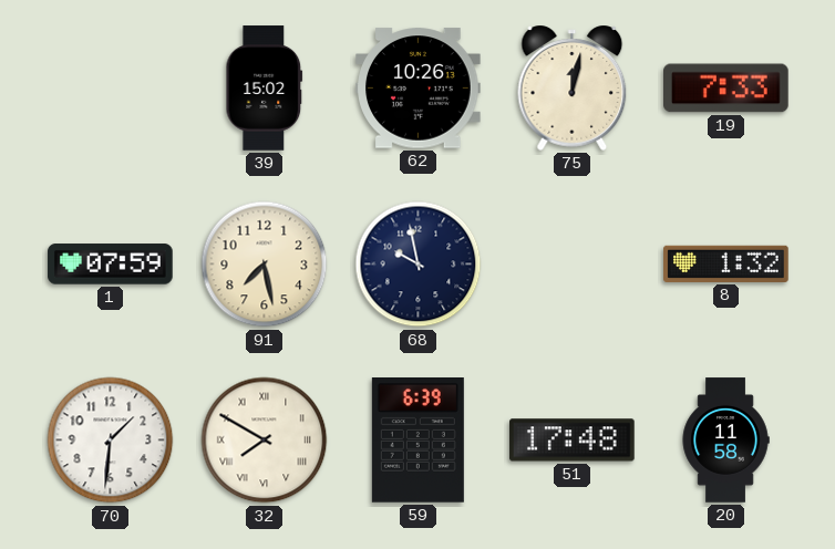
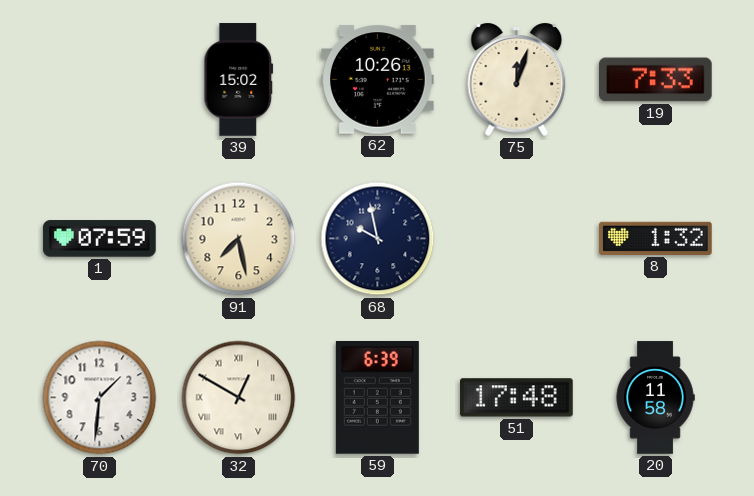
75: 12:02 -> 12:03 (517, 79)
32: 7:50 -> 12:50 (239, 398)
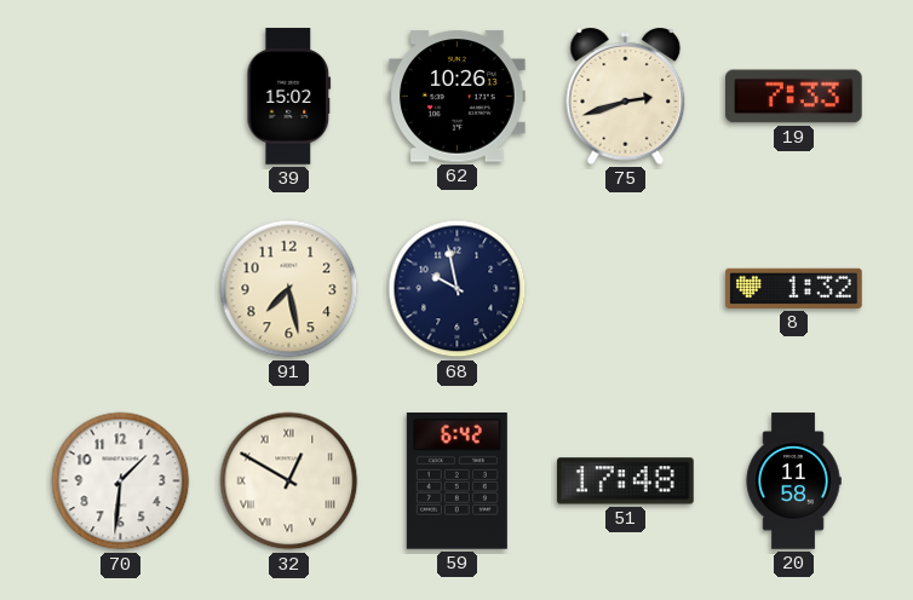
75: 12:03 -> 2:42 (626, 96)
1: 07:59 -> none (100, 239)
59: 6:39 -> 6:42 (456, 481)
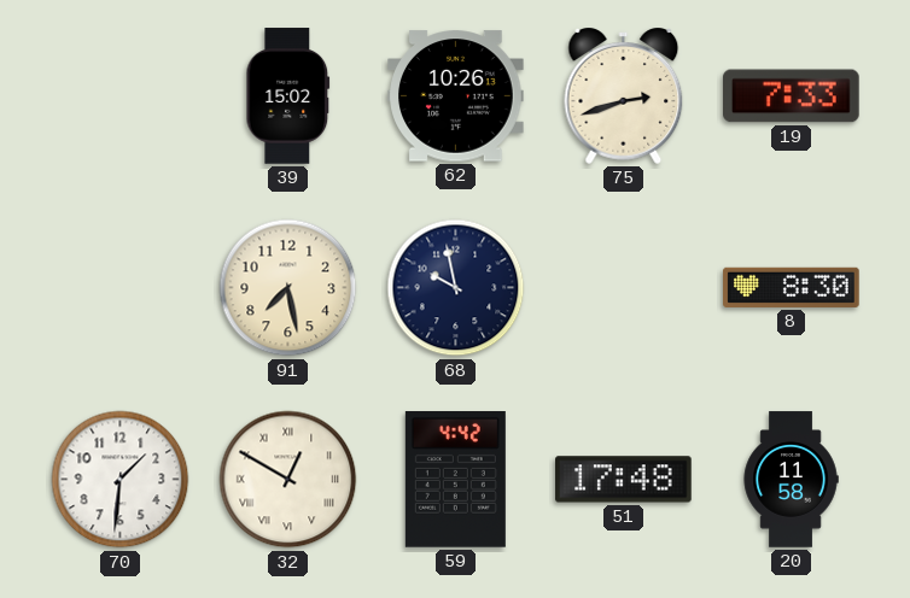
8: 1:32 -> 8:30 (792, 287)
59: 6:42 -> 4:42 (455, 480)
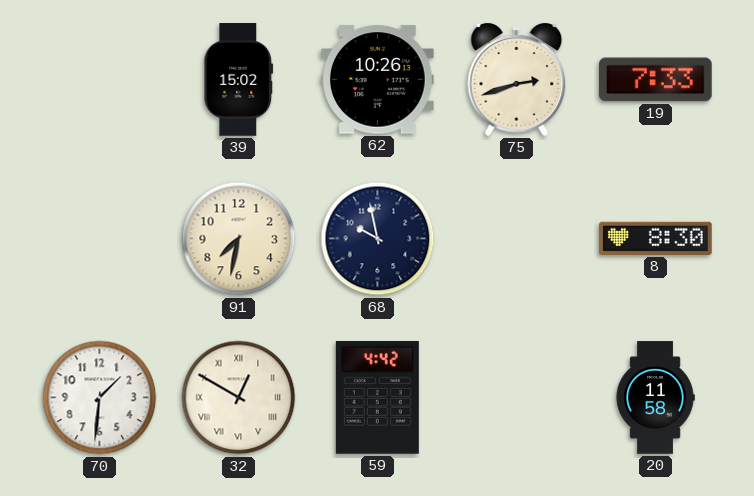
91: 7:28 -> 7:32 (239, 239)
51: 17:48 -> none (624, 480)
